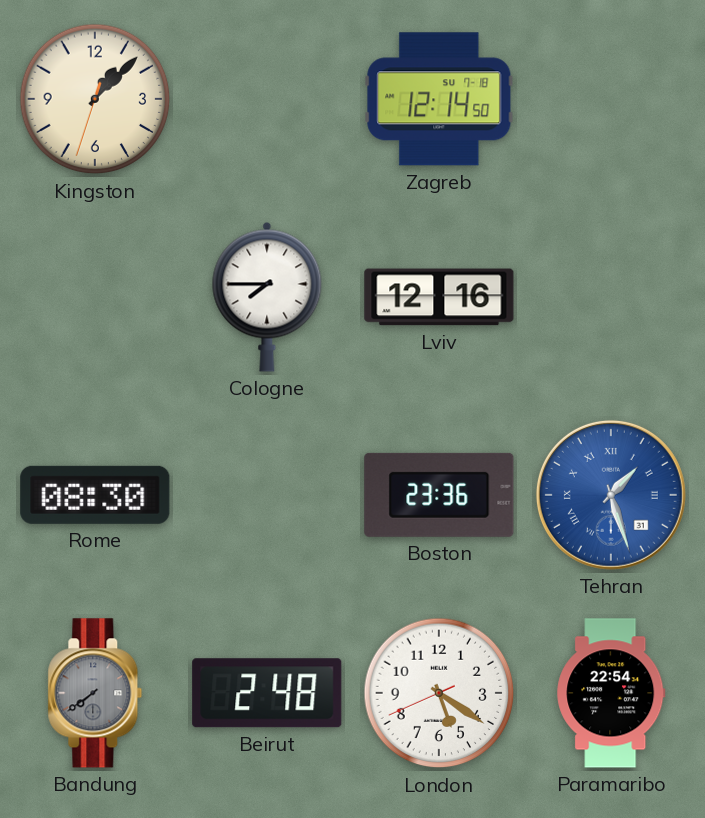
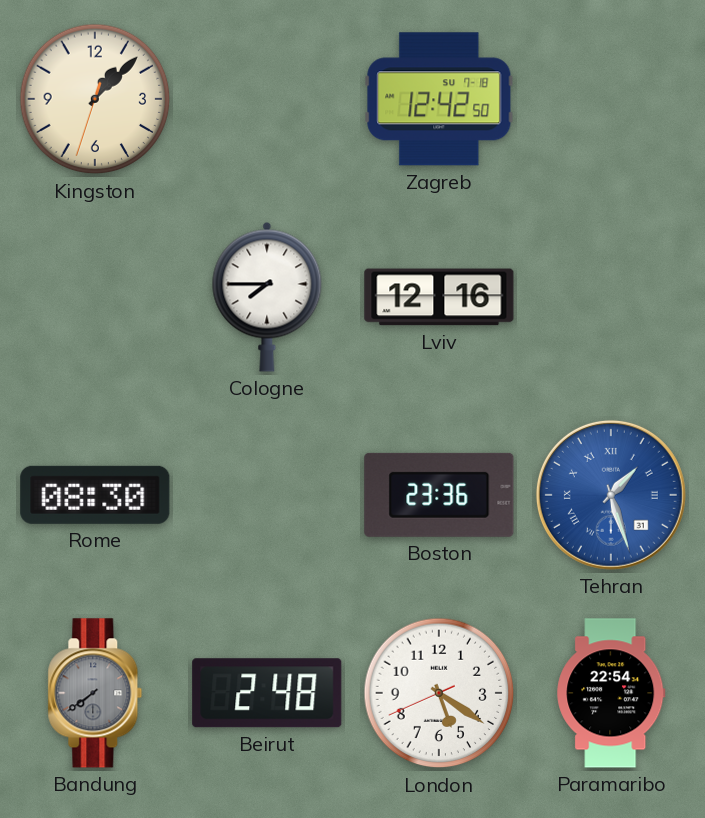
Zagreb: 12:14 -> 12:42 (439, 99)
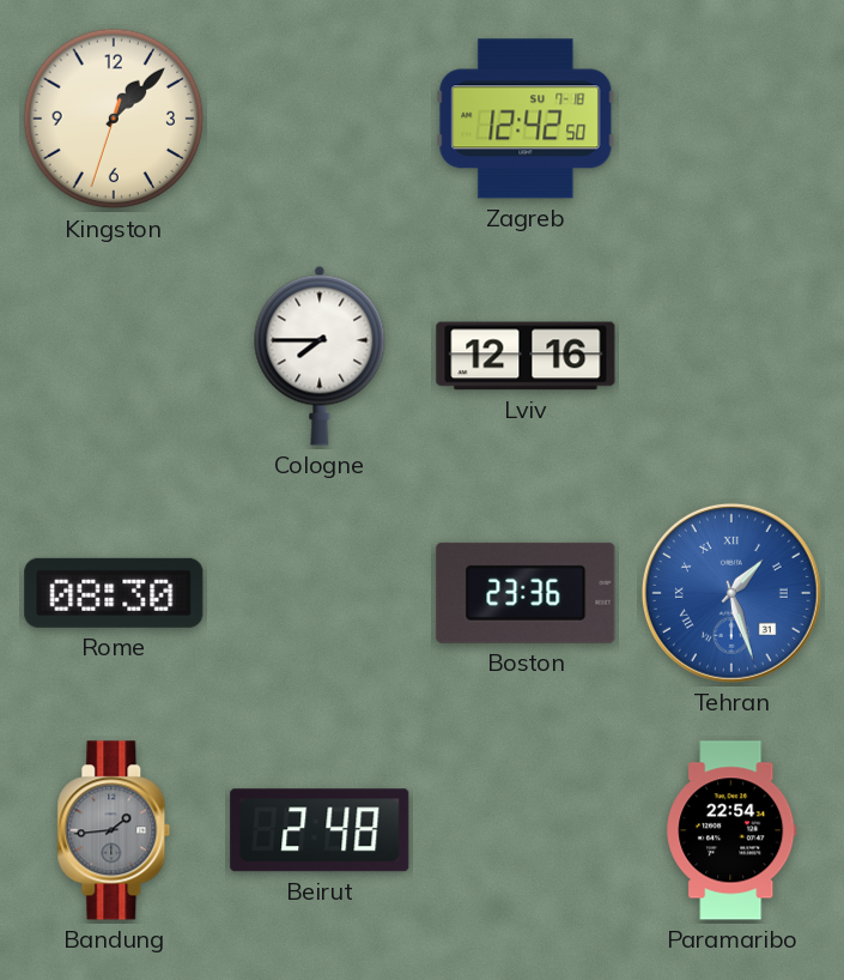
Bandung: 7:39 -> 1:44 (114, 830)
London: 5:20 -> none (439, 693)
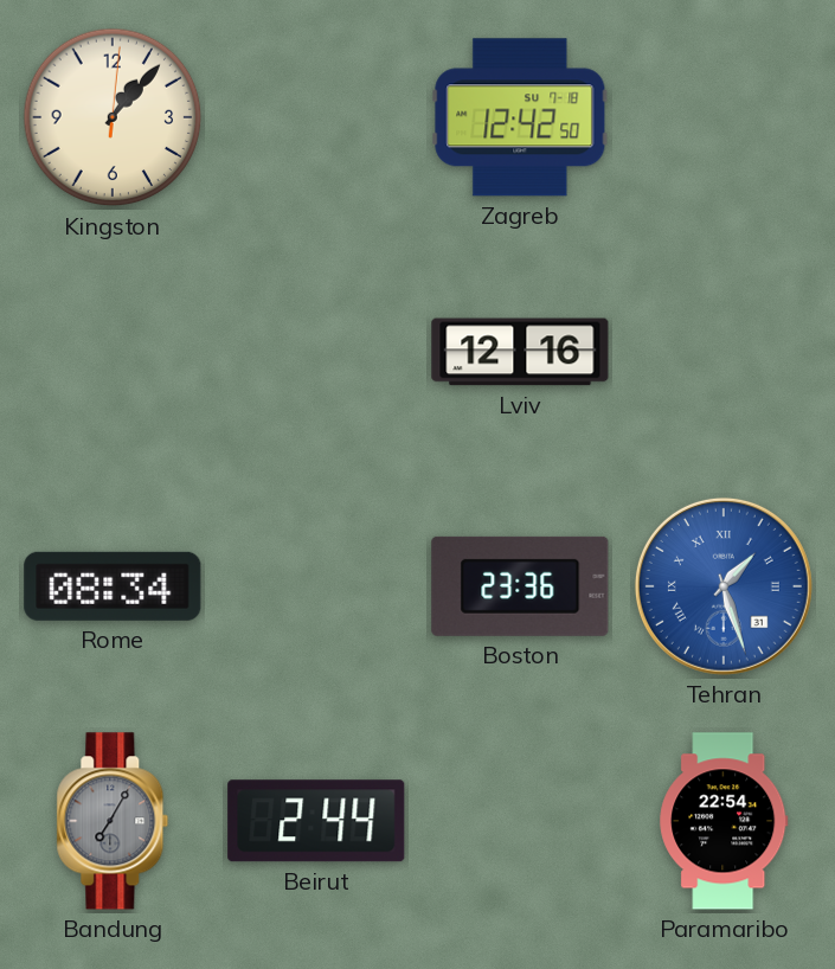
Kingston: 1:07:33 -> 1:07:01 (113, 117)
Cologne: 7:45 -> none (320, 356)
Rome: 08:30 -> 08:34 (113, 586)
Bandung: 1:44 -> 7:05 (113, 821)
Beirut: 2:48 -> 2:44 (316, 821)
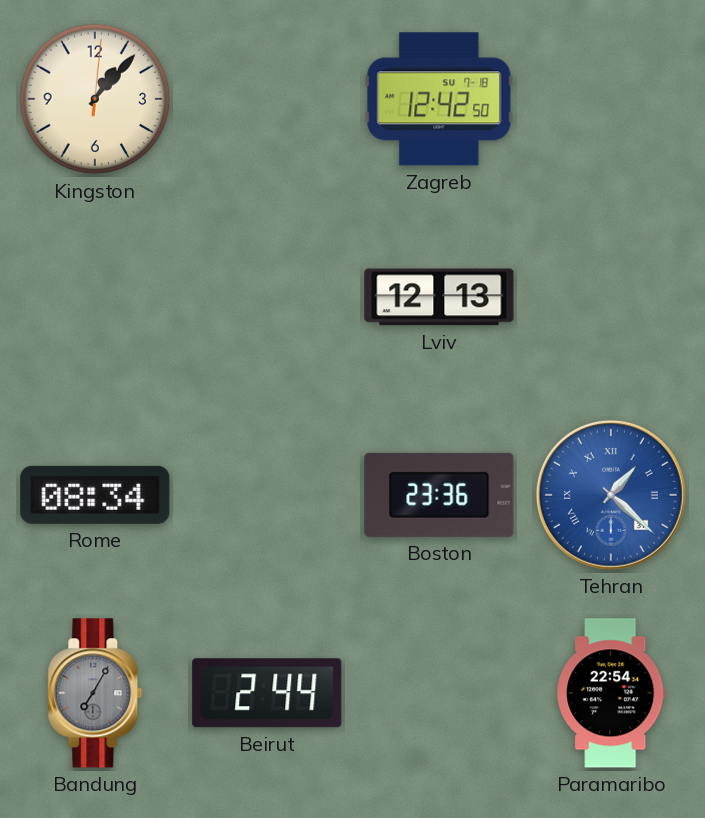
Lviv: 12:16 -> 12:13 (439, 297)
Tehran: 1:27 -> 1:22 (611, 495)
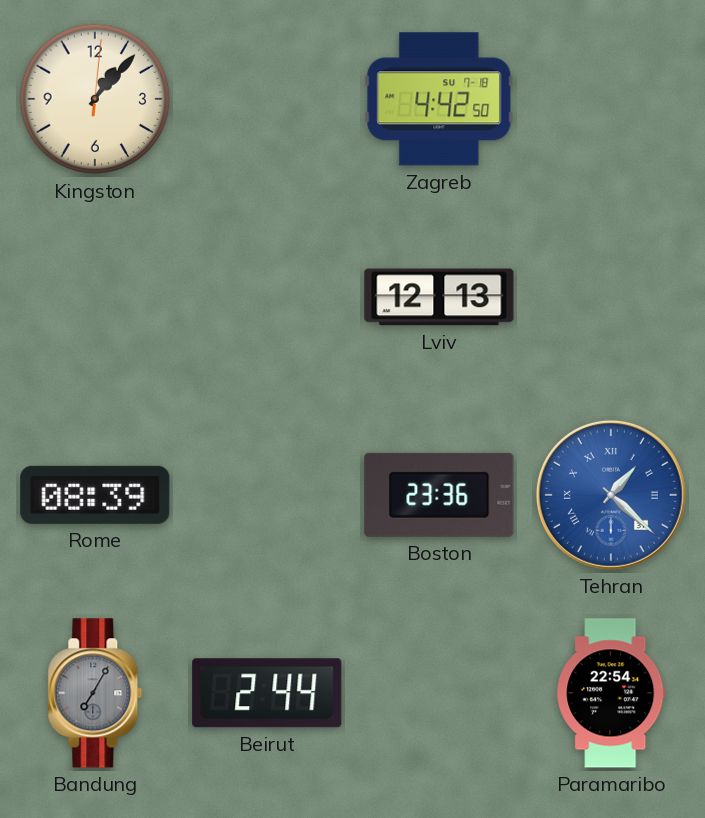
Zagreb: 12:42 -> 4:42 (439, 99)
Rome: 08:34 -> 08:39 (95, 495)
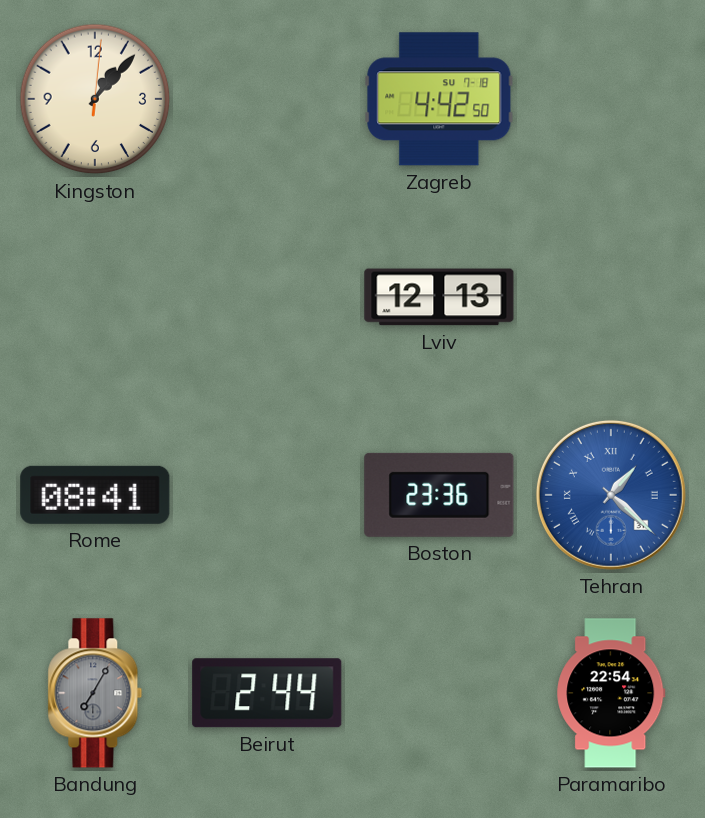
Rome: 08:39 -> 08:41 (95, 495)
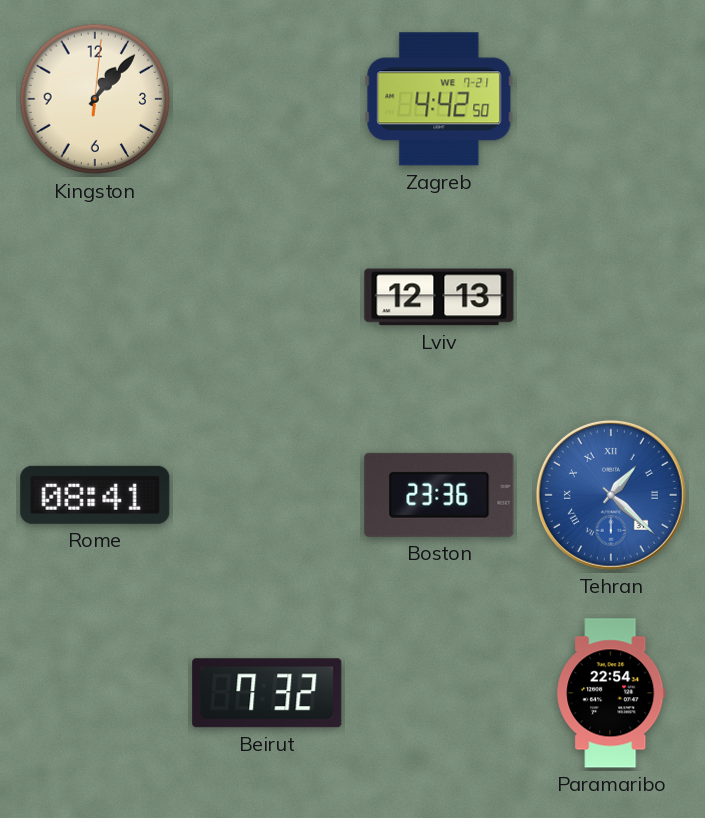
Zagreb date: SU 7-18 -> WE 7-21 (439, 99)
Bandung: 7:05 -> none (95, 693)
Beirut: 2:44 -> 7:32 (267, 693)
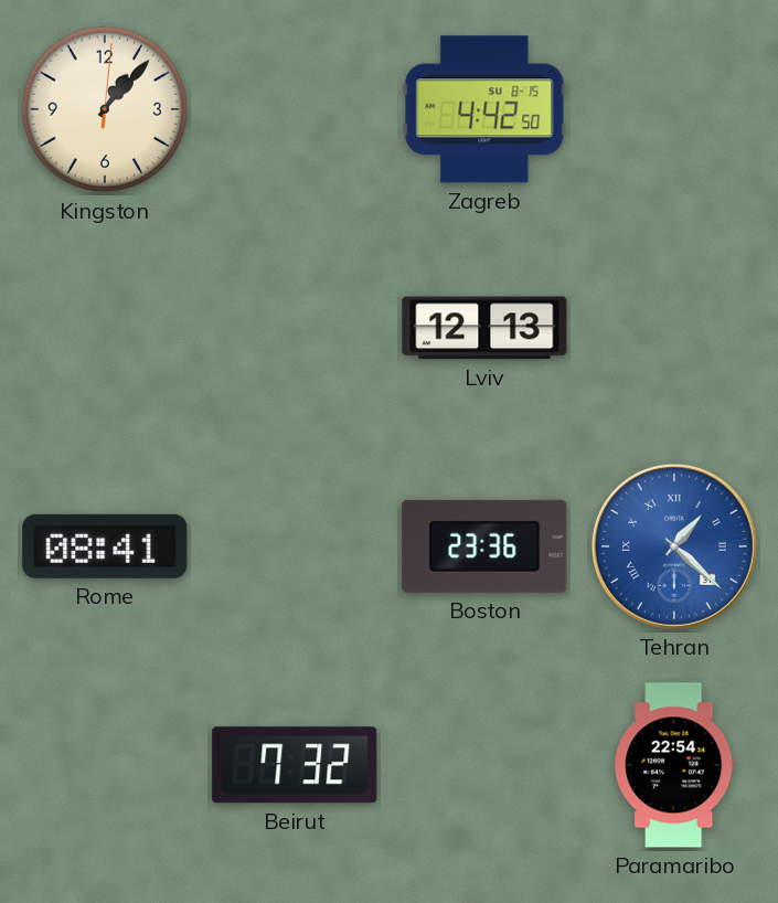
Zagreb date: WE 7-21 -> SU 8-15 (484, 109)
